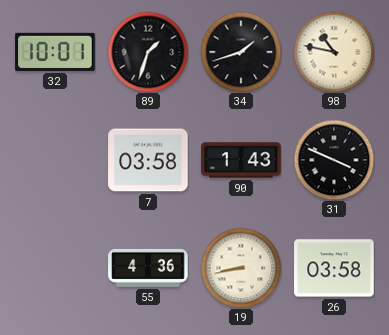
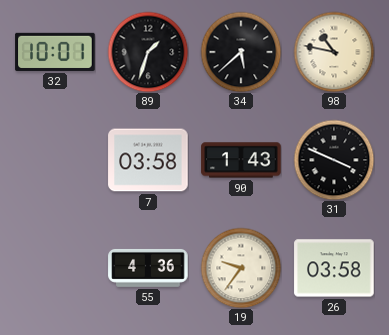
34: 1:42 -> 5:38 (241, 52)
19: 8:43 -> 9:36 (241, 268)
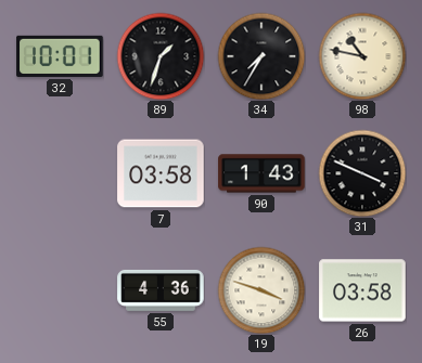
34: 5:38 -> 7:35 (261, 56)
19: 9:36 -> 3:48 (261, 290)
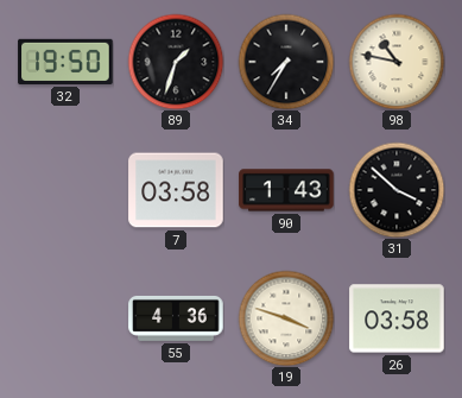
32: 10:01 -> 19:50 (65, 62)
31: 3:49 -> 3:52 (397, 190)
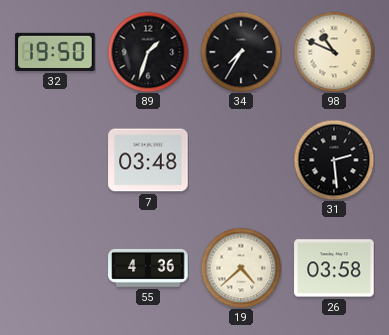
98: 10:47 -> 10:49 (334, 52)
7: 03:58 -> 03:48 (148, 160)
90: 1:43 -> none (286, 190)
31: 3:52 -> 2:29 (334, 160)
19: 3:48 -> 4:38 (241, 268)
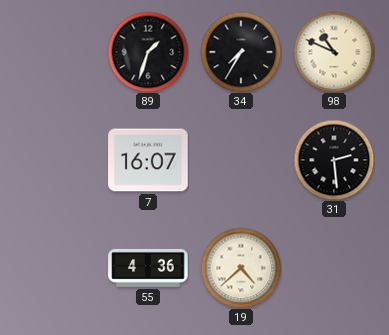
32: 19:50 -> none (55, 52)
7: 03:48 -> 16:07 (148, 160)
26: 03:58 -> none (334, 268)
